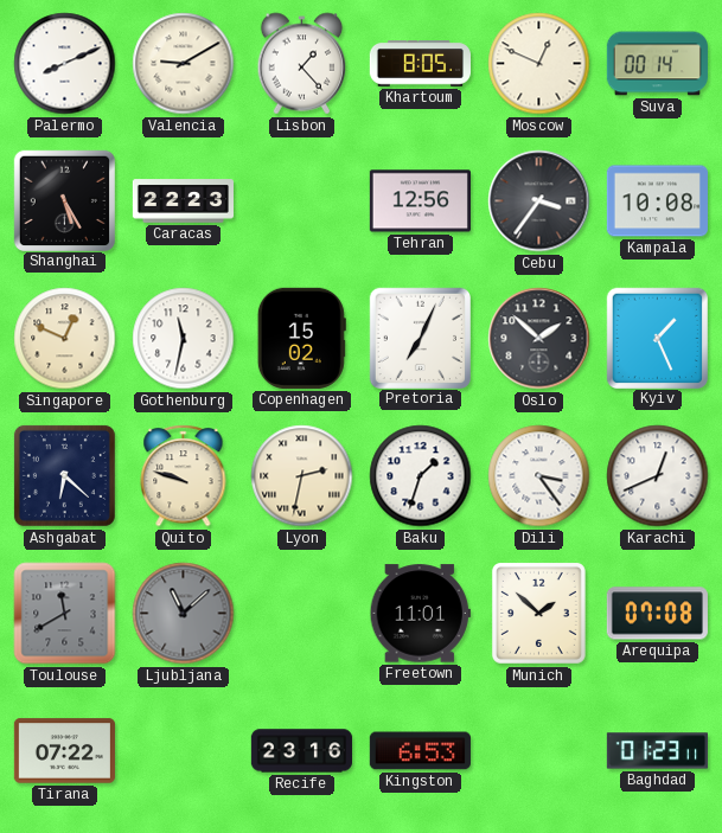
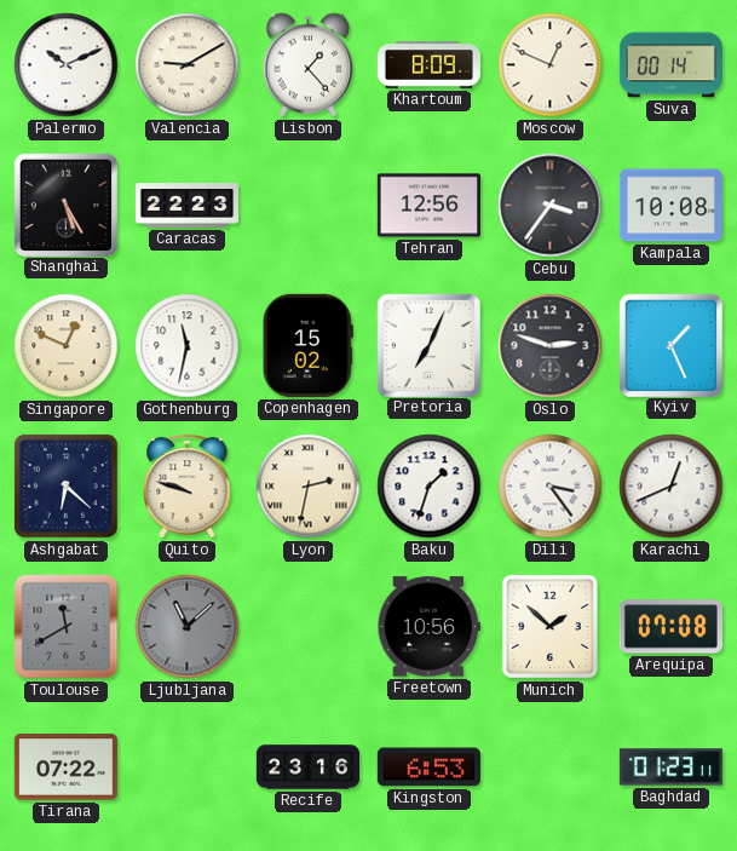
Palermo: 8:11 -> 10:11 (67, 65)
Khartoum: 8:05 -> 8:09 (428, 65)
Oslo: 1:52 -> 2:48 (551, 346)
Freetown: 11:01 -> 10:56 (428, 627)
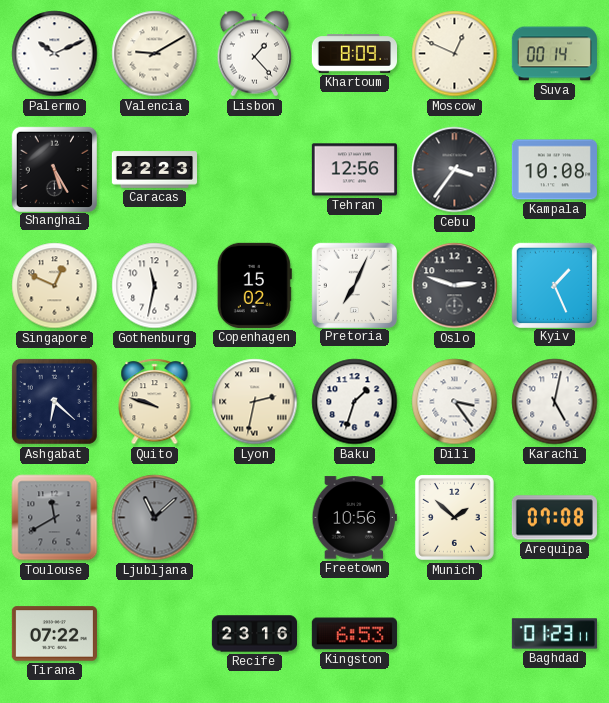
Karachi: 12:41 -> 5:02 (555, 402)
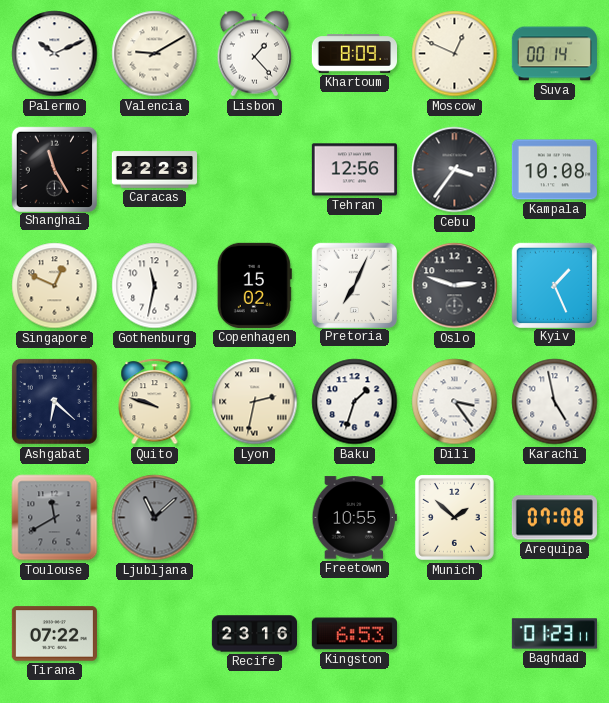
Shanghai: 5:25 -> 11:25 (54, 169)
Karachi: 5:02 -> 4:58 (555, 402)
Freetown: 10:56 -> 10:55 (354, 518)
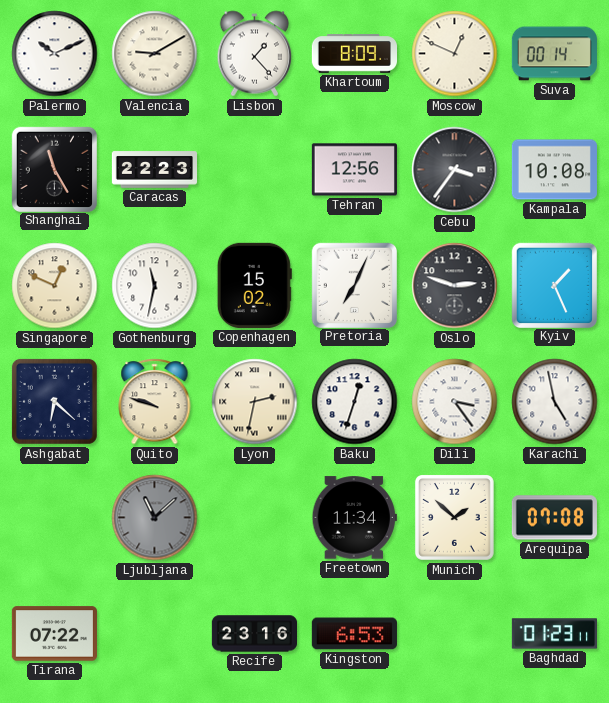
Baku: 1:33 -> 12:33 (355, 402)
Toulouse: 11:40 -> none (55, 518)
Freetown: 10:55 -> 11:34 (354, 518)
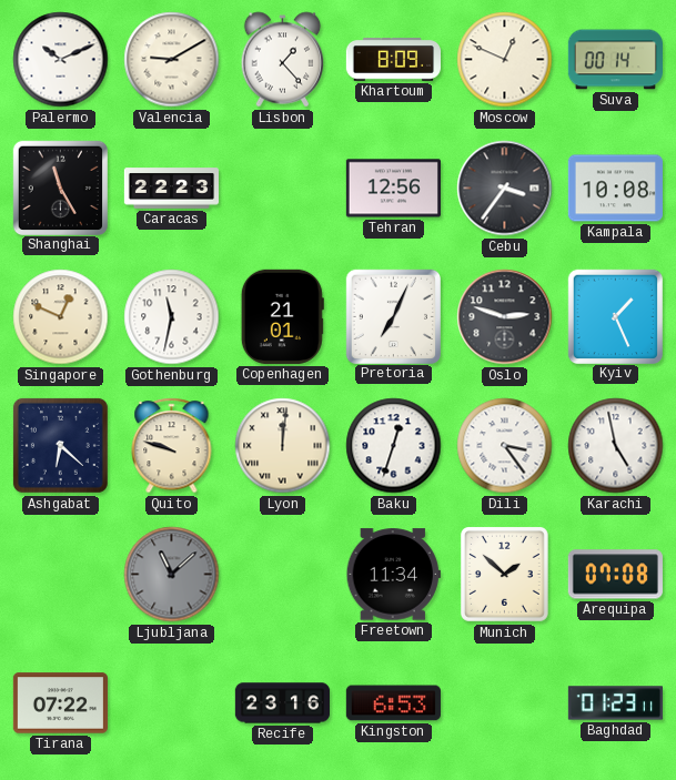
Copenhagen: 15:02 -> 21:01 (282, 316)
Lyon: 2:32 -> 12:01 (283, 446)
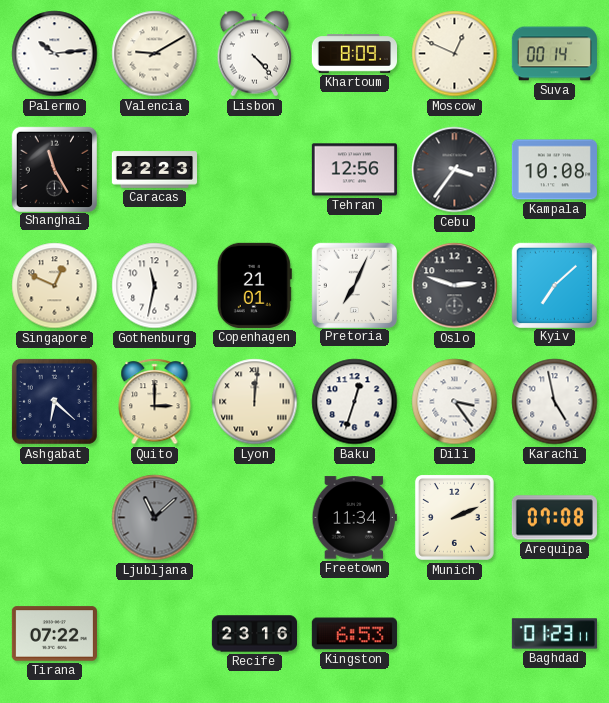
Palermo: 10:11 -> 10:14 (55, 54)
Lisbon: 1:23 -> 4:23 (255, 54)
Kyiv: 1:26 -> 7:08 (554, 285)
Quito: 9:48 -> 3:00 (155, 402)
Munich: 1:52 -> 2:11 (454, 518)
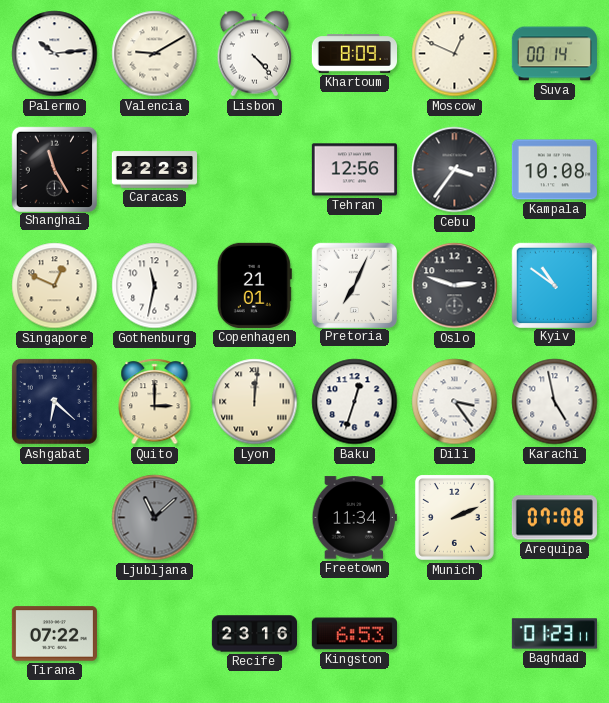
Kyiv: 7:08 -> 10:51 (554, 285)
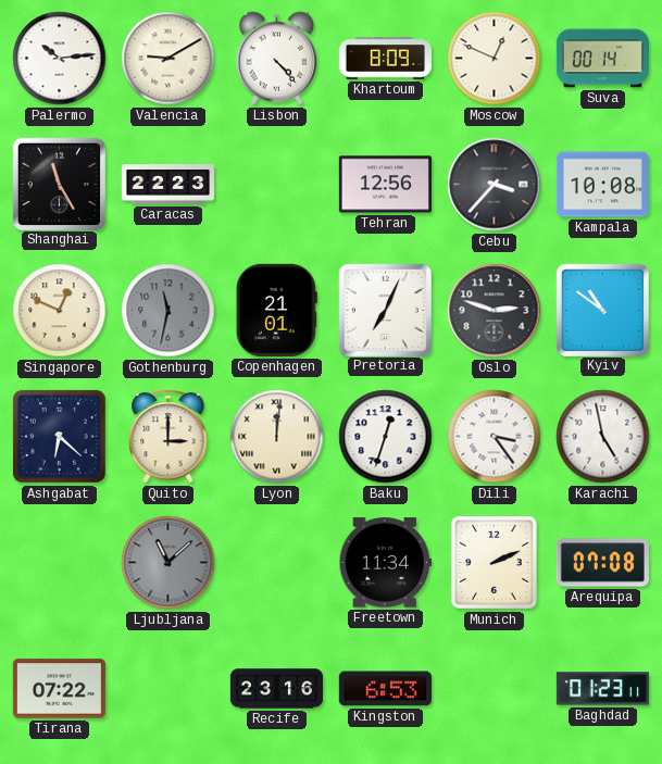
Cebu: 3:36 -> 3:37 (495, 185)
Gothenburg dial: white -> grey (168, 311)
